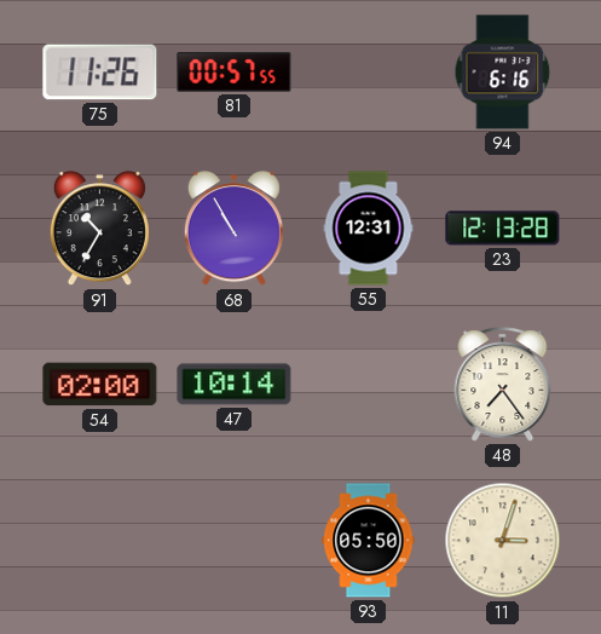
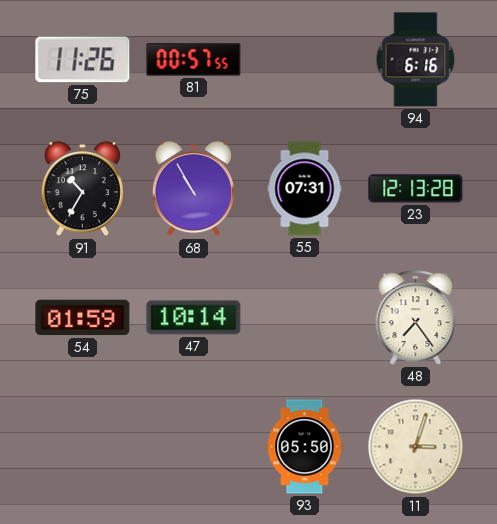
55: 12:31 -> 07:31 (305, 189)
54: 02:00 -> 01:59 (83, 318)
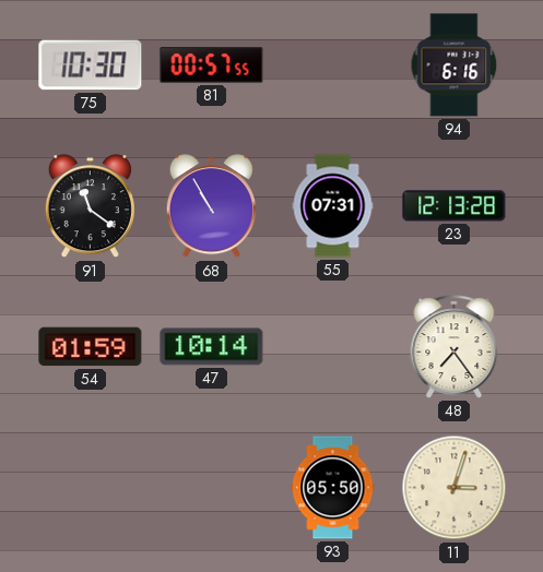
75: 11:26 -> 10:30 (91, 65)
91: 10:35 -> 11:21 (90, 206)
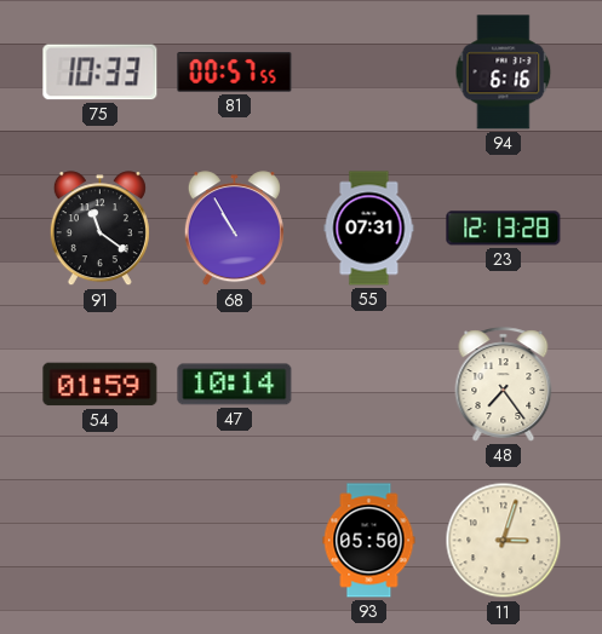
75: 10:30 -> 10:33 (101, 73)
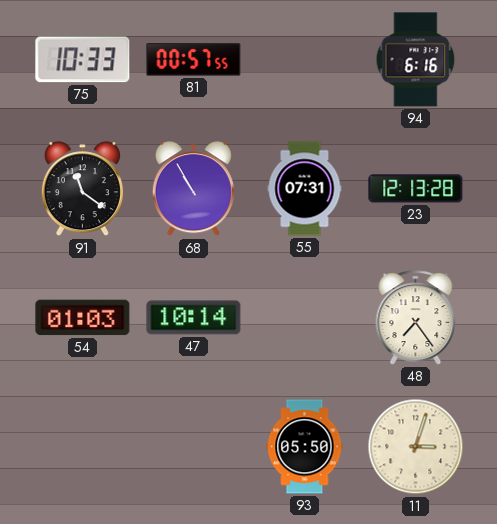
54: 01:59 -> 01:03 (83, 318)
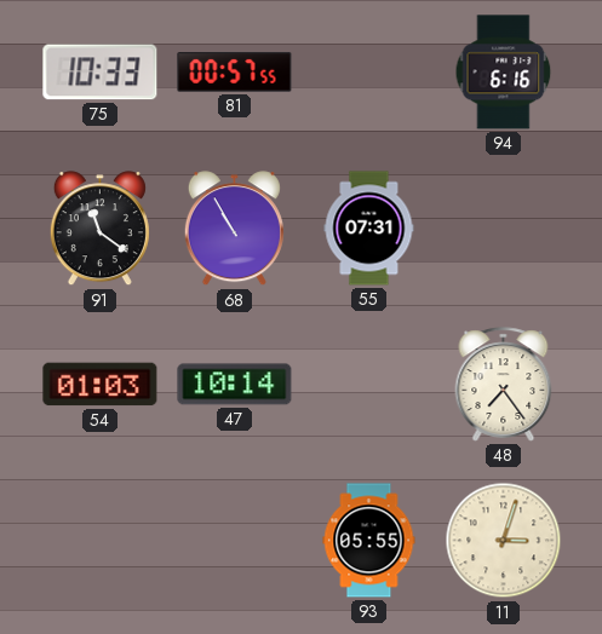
23: 12:13 -> none (416, 189)
93: 05:50 -> 05:55 (369, 541)
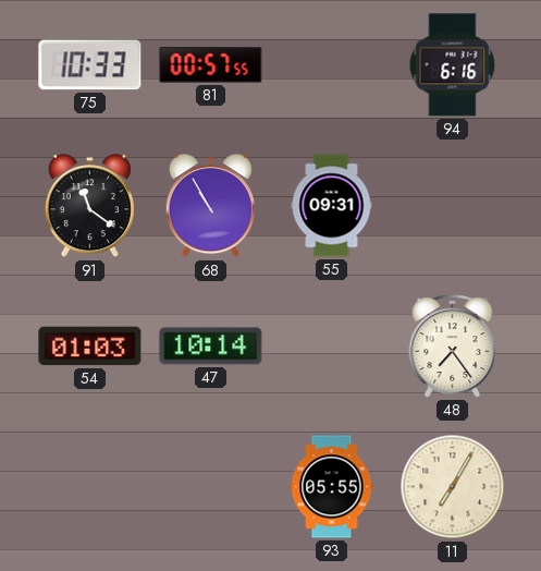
55: 07:31 -> 09:31 (332, 206)
11: 3:03 -> 7:05 (453, 487)
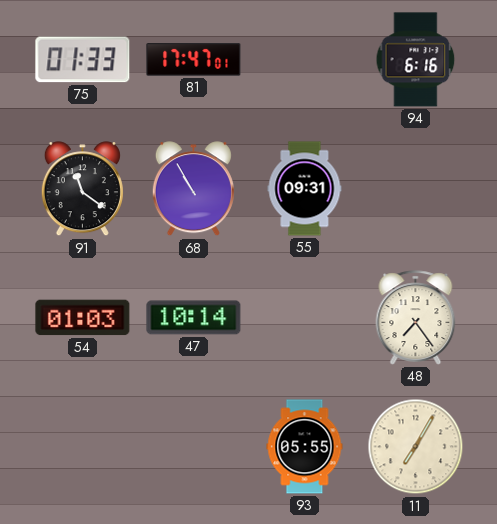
75: 10:33 -> 01:33 (83, 60)
81: 00:57 -> 17:47 (194, 60)
